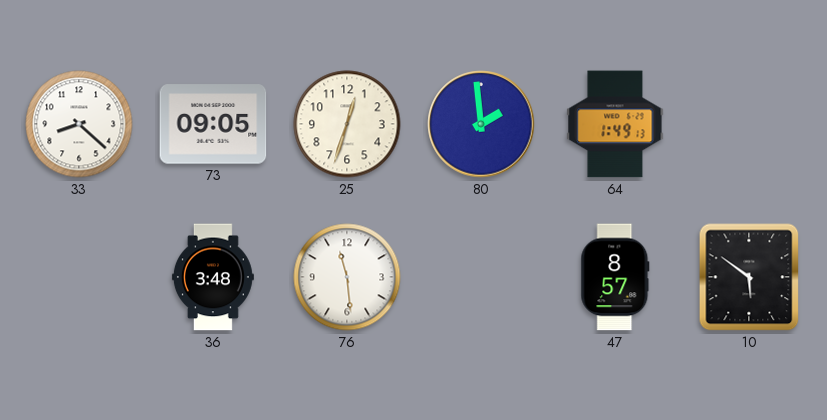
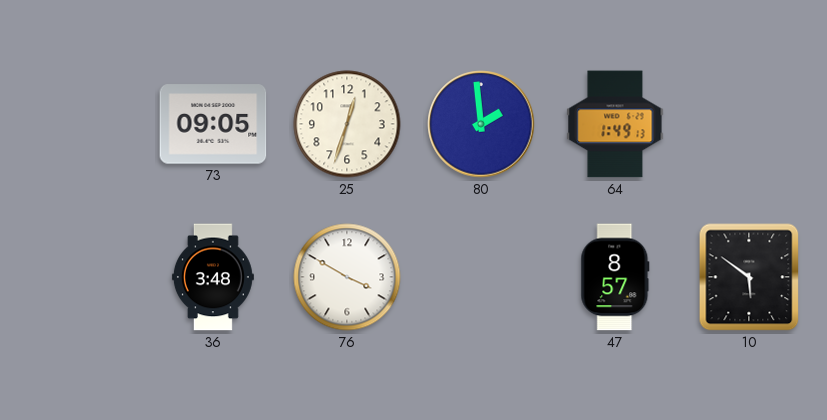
33: 8:22 -> none (79, 124)
76: 11:29 -> 3:50 (347, 277)
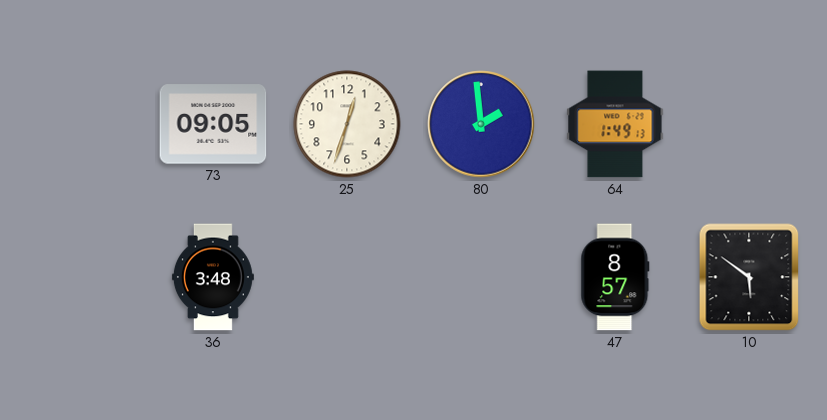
76: 3:50 -> none (347, 277)
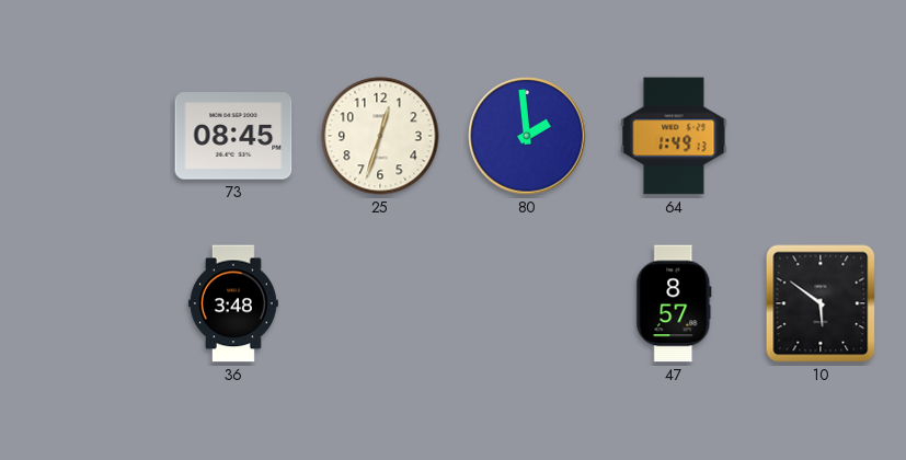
73: 09:05 -> 08:45 (233, 136)
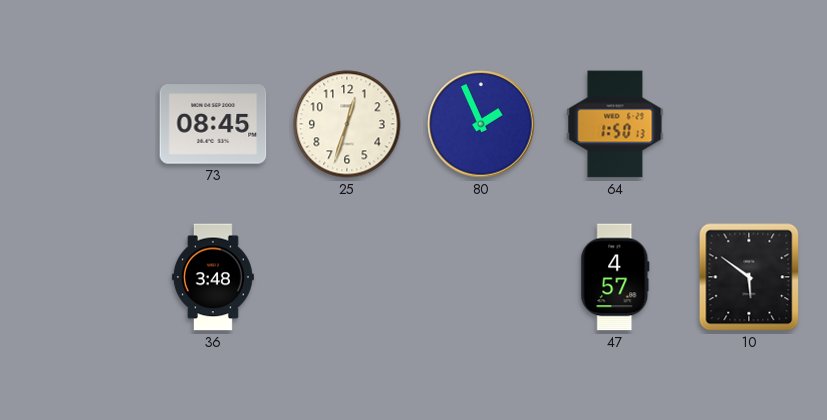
80: 1:59 -> 1:56 (481, 124)
64: 1:49 -> 1:50 (615, 124)
47: 8:57 -> 4:57 (615, 277)
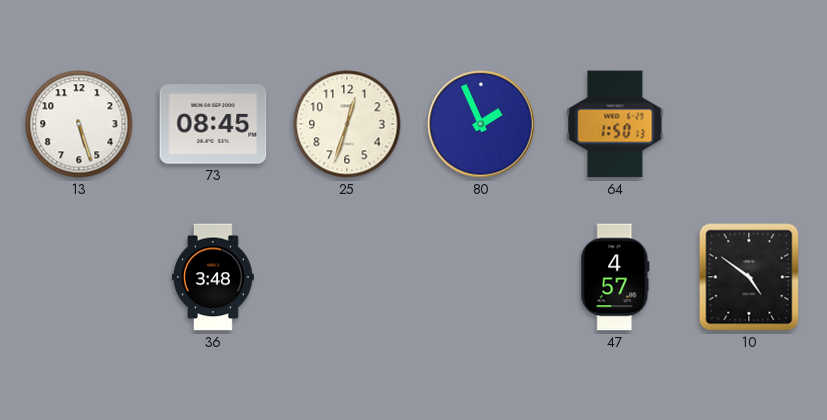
13: none -> 5:27 (79, 124)
10: 5:51 -> 4:51 (749, 277)
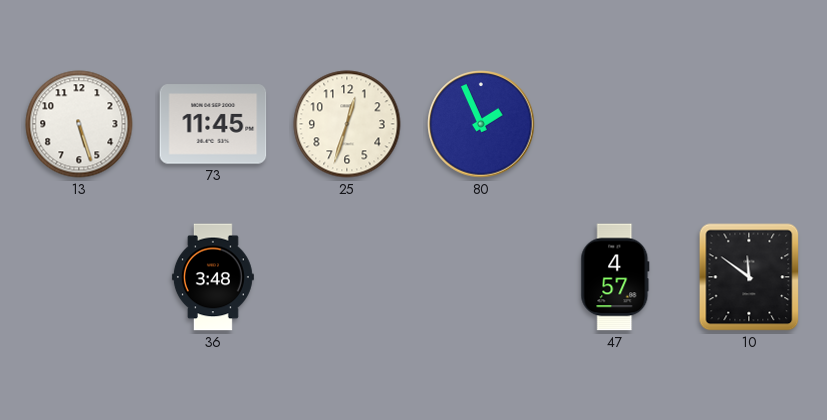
73: 08:45 -> 11:45 (213, 124)
64: 1:50 -> none (615, 124)
10: 4:51 -> 11:51 (749, 277)
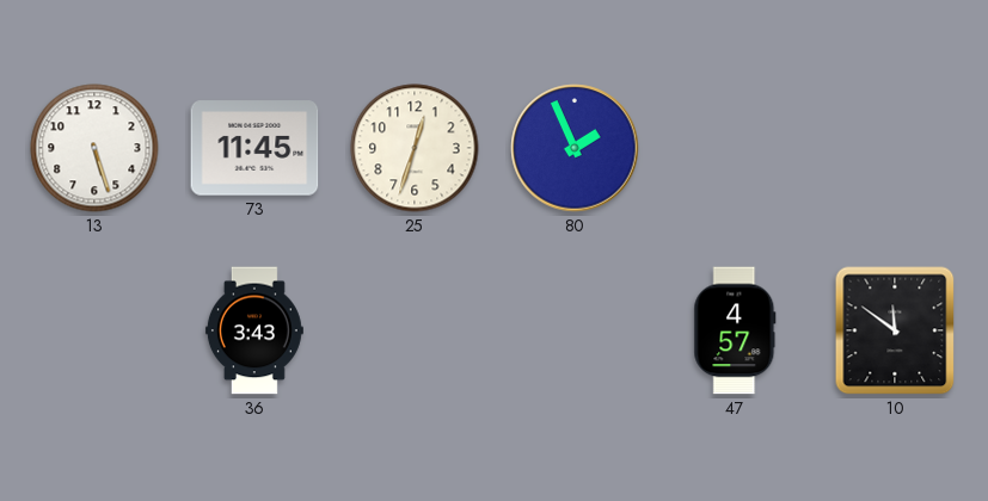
36: 3:48 -> 3:43 (254, 330)
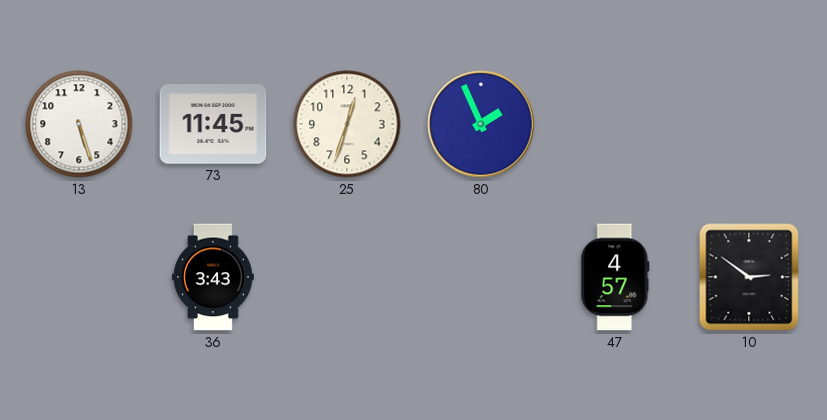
10: 11:51 -> 2:51 (749, 277)
